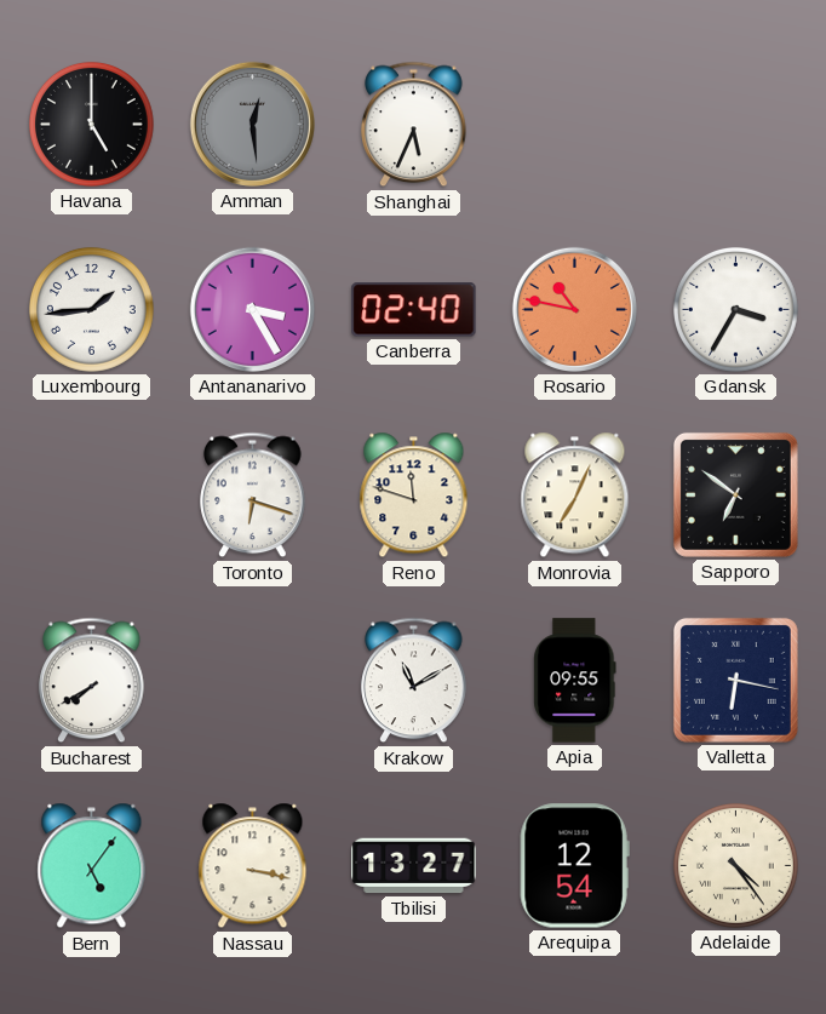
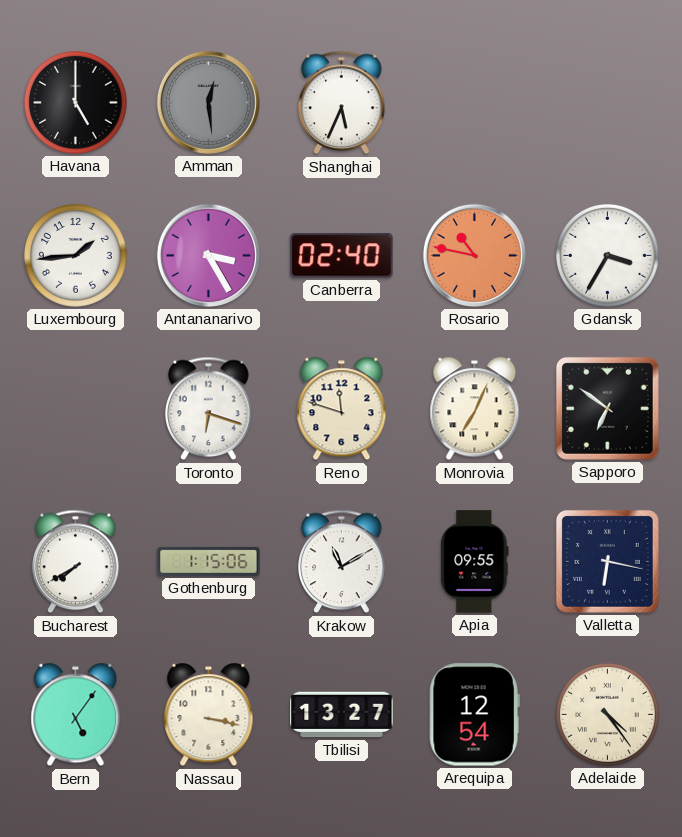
Gothenburg: none -> 1:15 (209, 561)
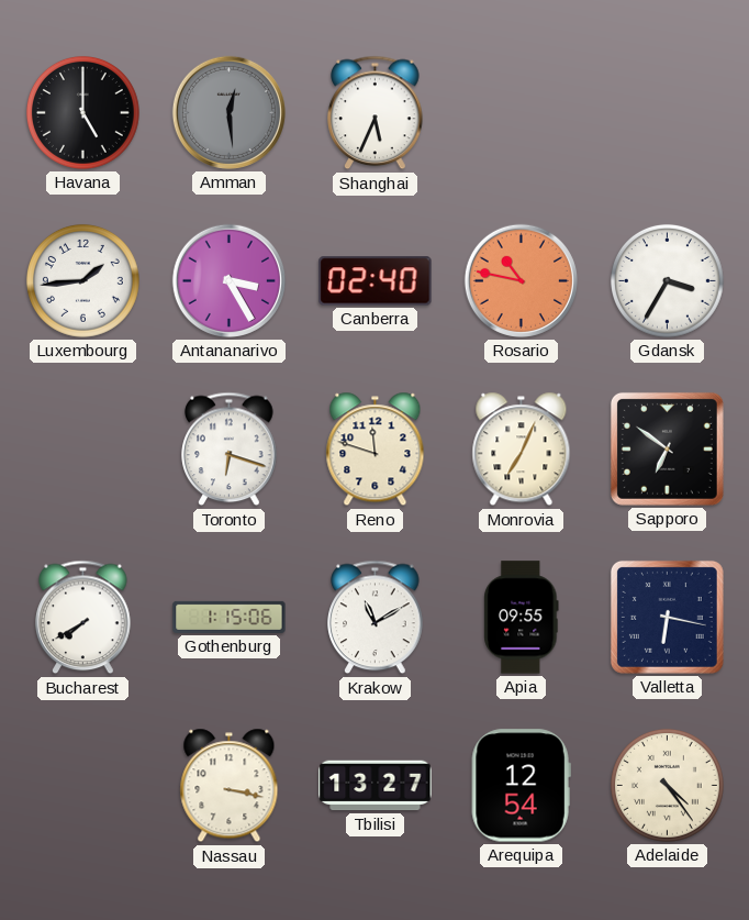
Bern: 5:06 -> none (76, 715)
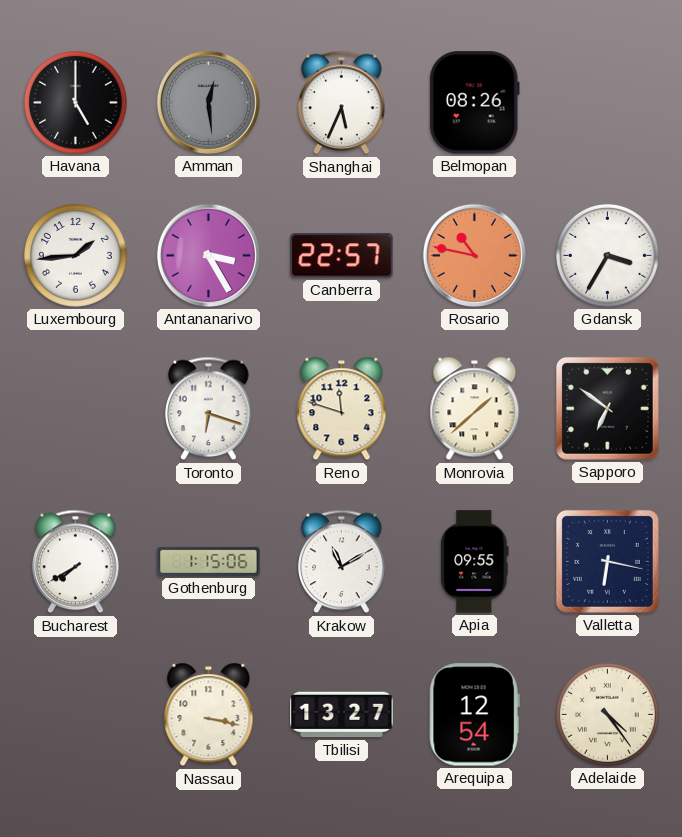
Belmopan: none -> 08:26 (474, 103)
Canberra: 02:40 -> 22:57 (342, 256)
Monrovia: 7:04 -> 1:38 (475, 409)
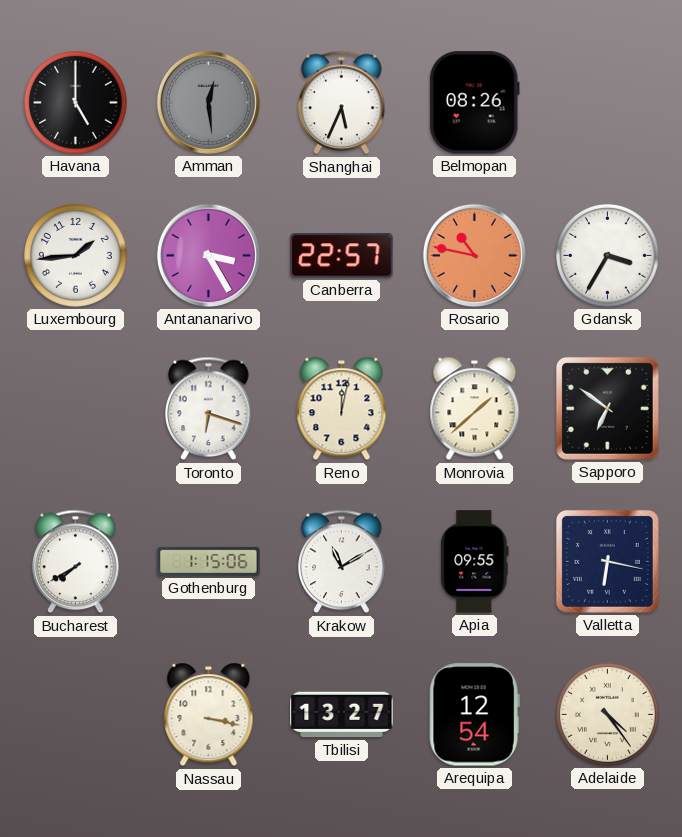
Reno: 11:48 -> 12:02 (342, 409)
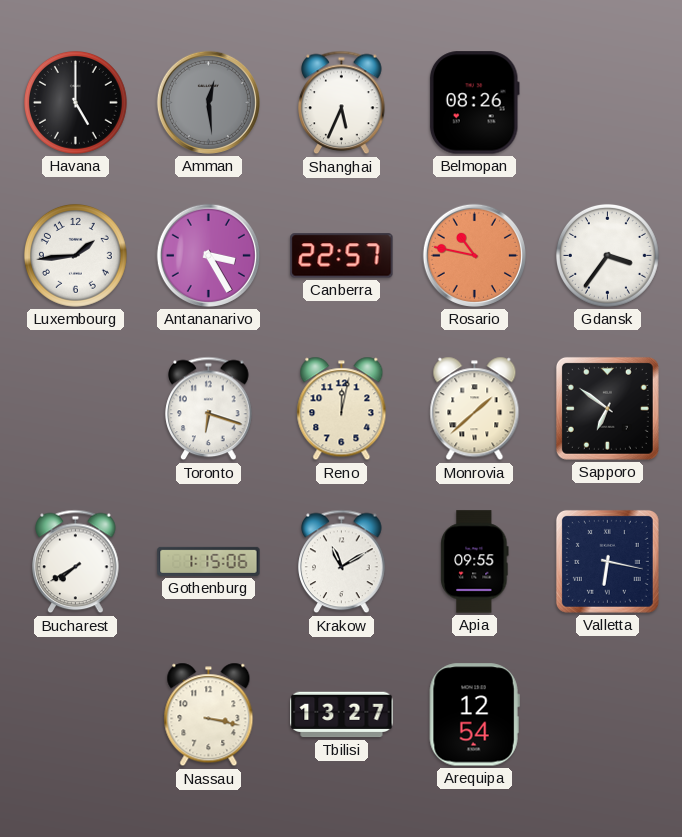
Gdansk: 3:35 -> 3:36 (607, 255)
Adelaide: 4:24 -> none (607, 714)
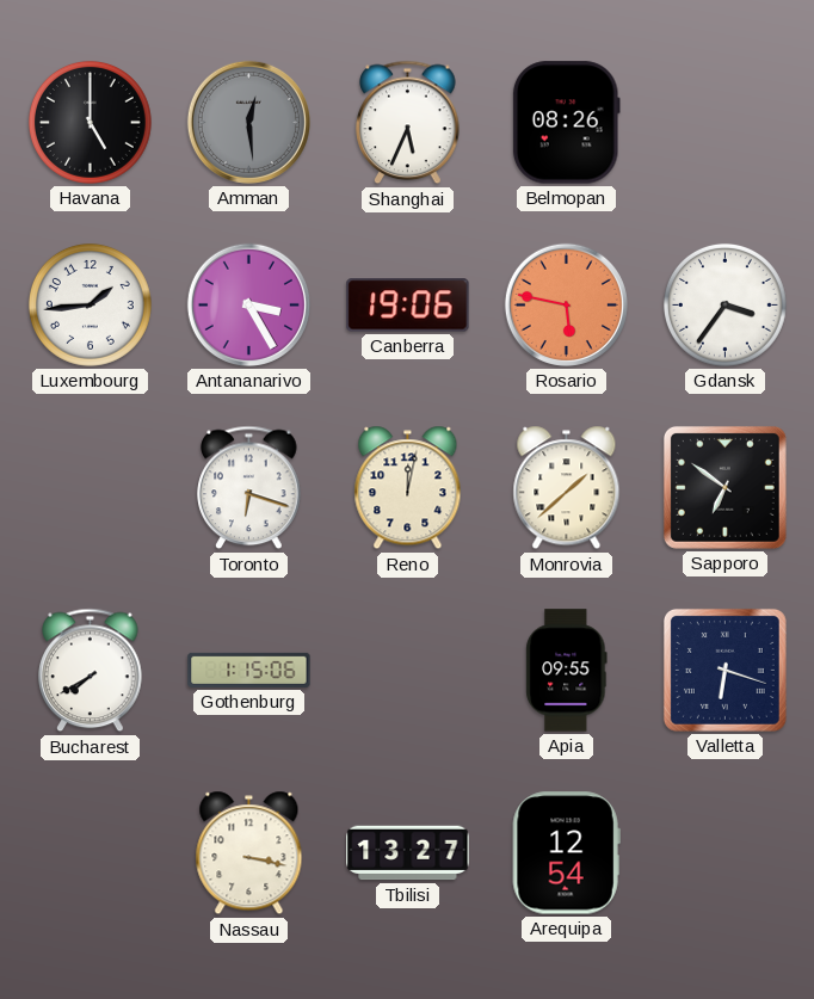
Canberra: 22:57 -> 19:06 (408, 306)
Rosario: 10:47 -> 5:47 (566, 304)
Krakow: 11:10 -> none (342, 562)
Valletta: 6:17 -> 6:18 (724, 670)
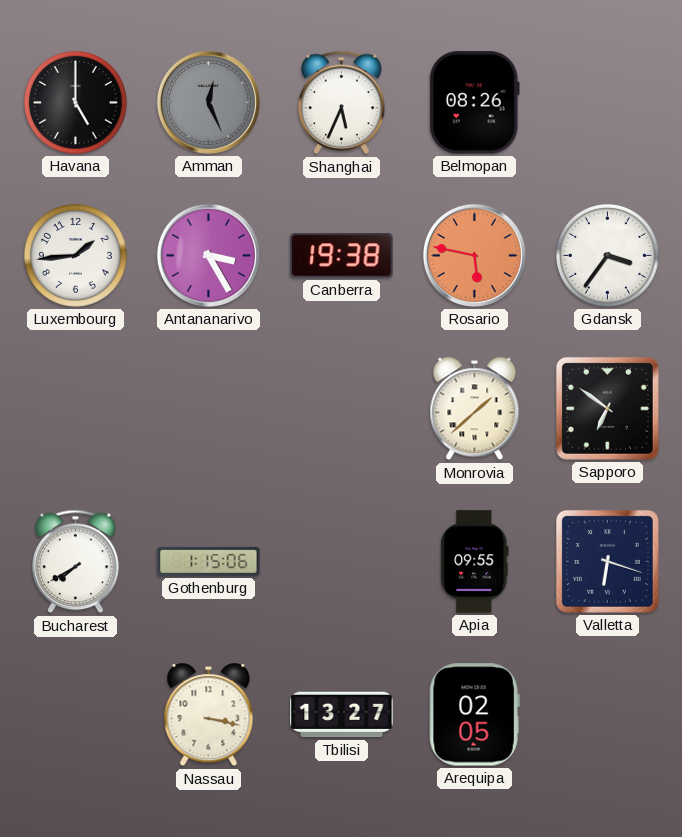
Amman: 12:29 -> 12:26 (208, 102)
Canberra: 19:06 -> 19:38 (342, 256)
Toronto: 6:18 -> none (249, 488)
Reno: 12:02 -> none (408, 488)
Arequipa: 12:54 -> 02:05 (474, 715)
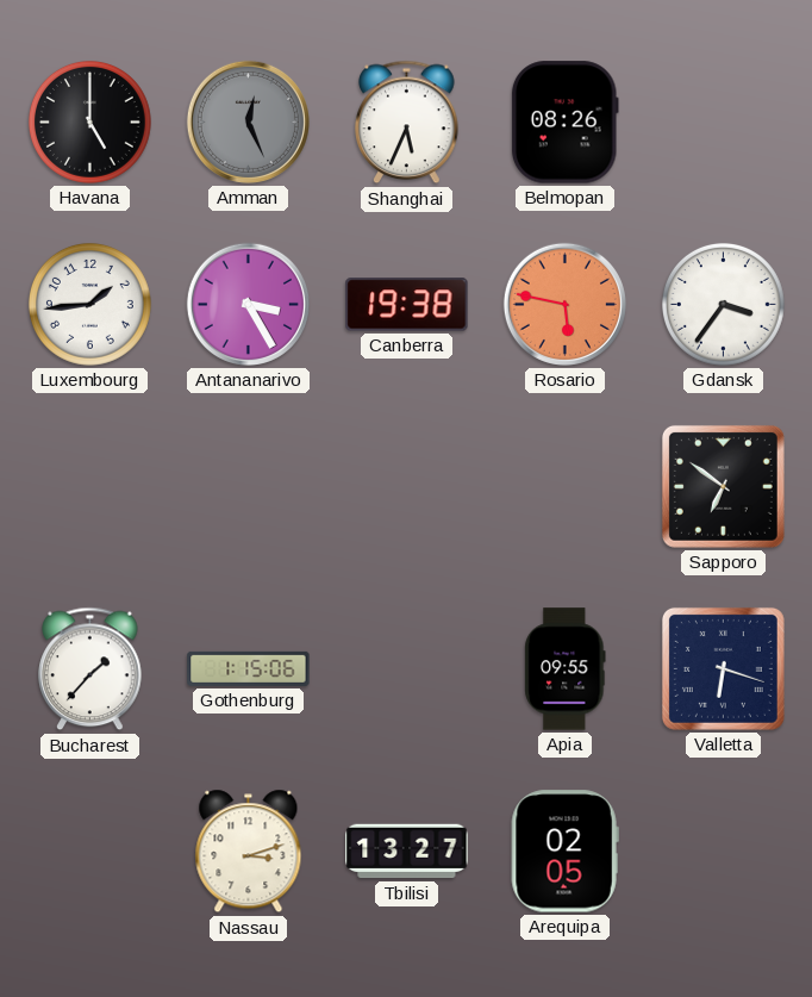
Monrovia: 1:38 -> none (475, 409)
Bucharest: 7:40 -> 1:37 (90, 669)
Nassau: 3:17 -> 3:12 (249, 852)
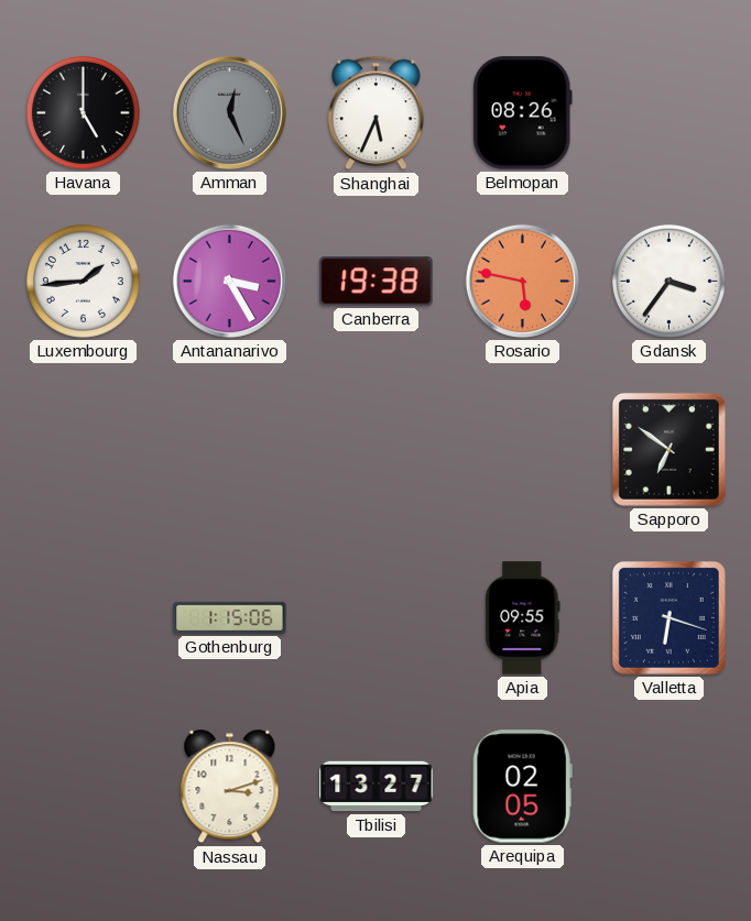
Bucharest: 1:37 -> none (90, 669)
